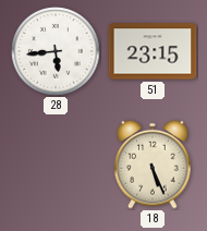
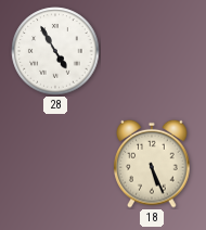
28: 5:44 -> 4:55 (55, 51)
51: 23:15 -> none (153, 51)
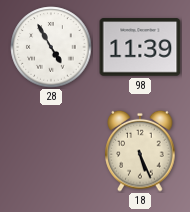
98: none -> 11:39 (140, 47)
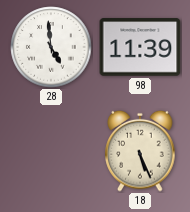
28: 4:55 -> 4:59 (51, 47)
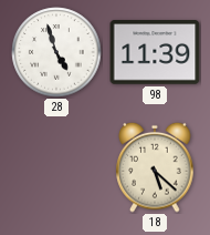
28: 4:59 -> 4:57 (56, 52)
18: 5:26 -> 5:22 (155, 167)
